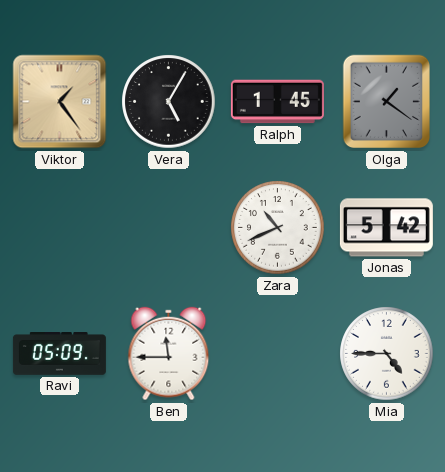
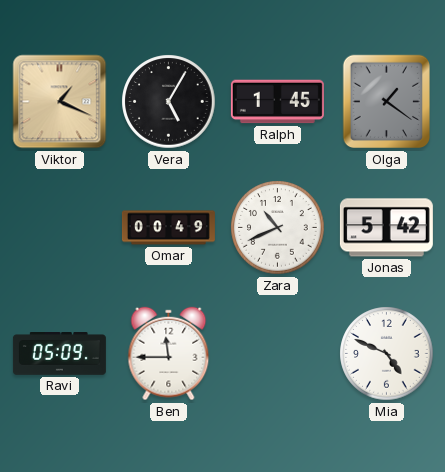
Viktor: 1:24 -> 1:19 (60, 102)
Omar: none -> 00:49 (168, 228)
Mia: 4:45 -> 4:49 (387, 354)
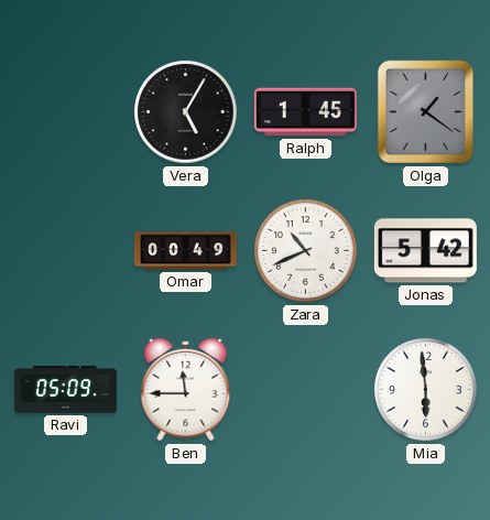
Viktor: 1:19 -> none (60, 102)
Mia: 4:49 -> 5:59 (426, 390)
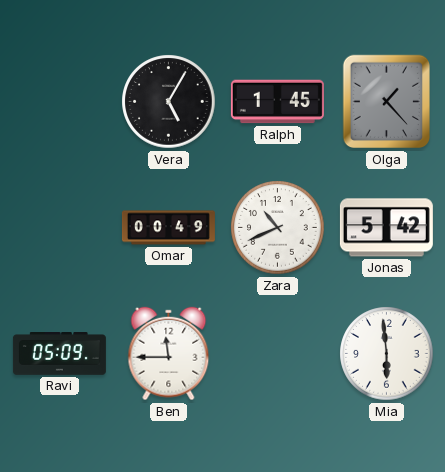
Olga: 1:21 -> 1:23 (386, 102)
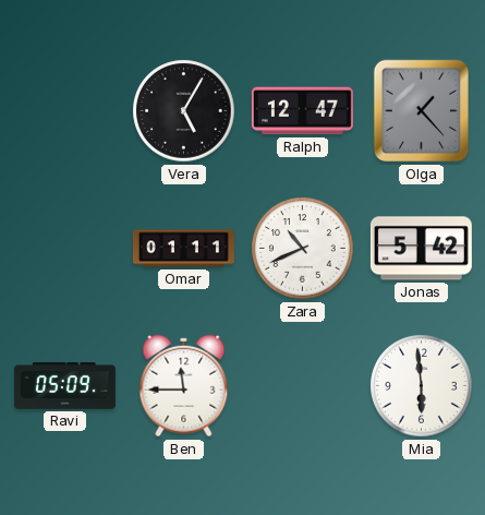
Ralph: 1:45 -> 12:47 (302, 111)
Omar: 00:49 -> 01:11 (183, 249)
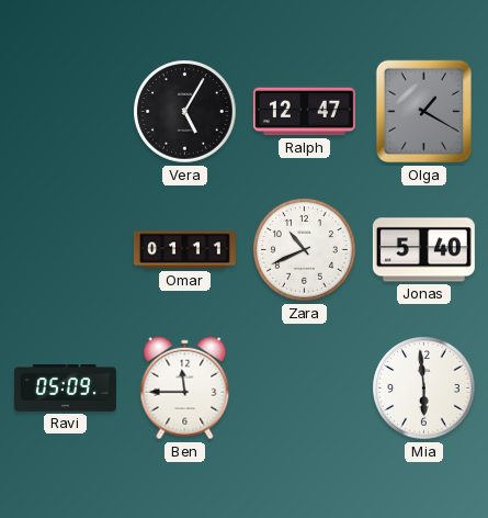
Olga: 1:23 -> 1:20 (423, 112)
Jonas: 5:42 -> 5:40 (423, 250)
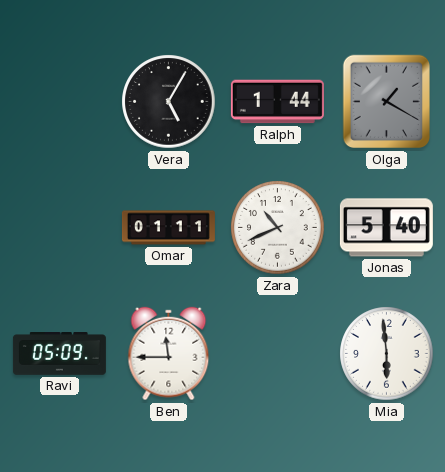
Ralph: 12:47 -> 1:44 (277, 102)
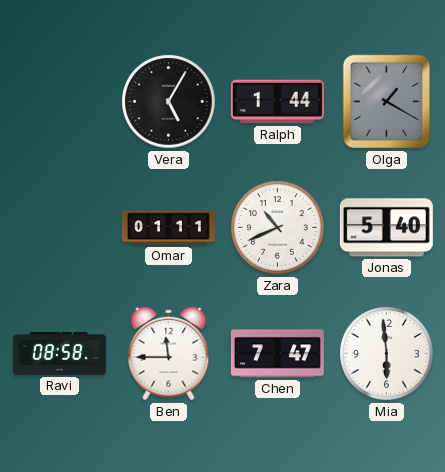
Ravi: 05:09 -> 08:58 (59, 354)
Chen: none -> 7:47 (277, 354)
